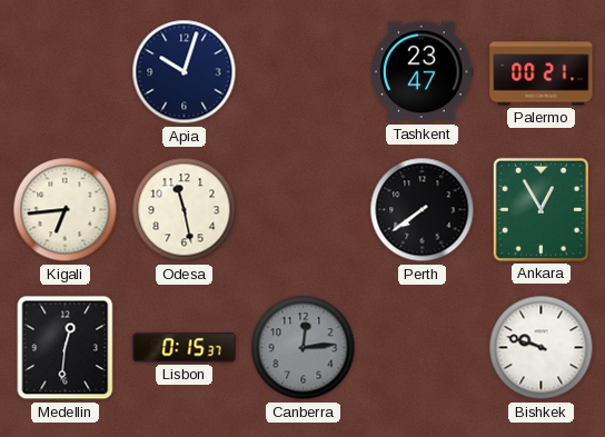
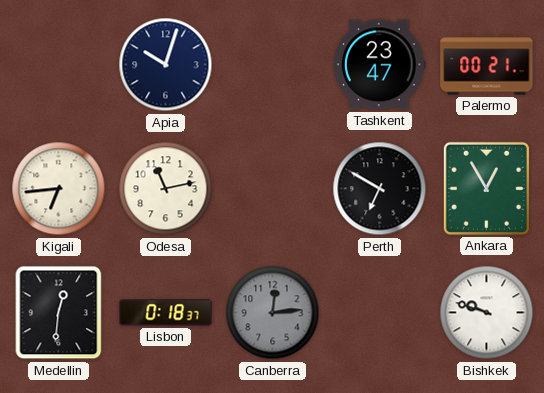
Odesa: 11:28 -> 11:13 (166, 189)
Perth: 7:39 -> 6:50 (380, 189)
Lisbon: 0:15 -> 0:18 (166, 313)
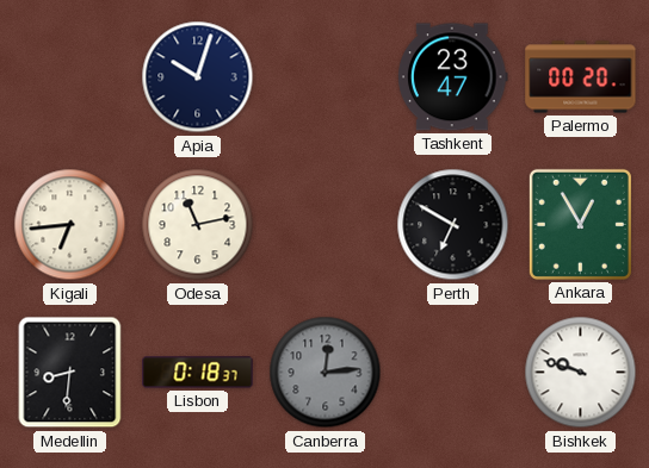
Palermo: 00:21 -> 00:20 (581, 77)
Medellin: 12:31 -> 8:31 (70, 373)
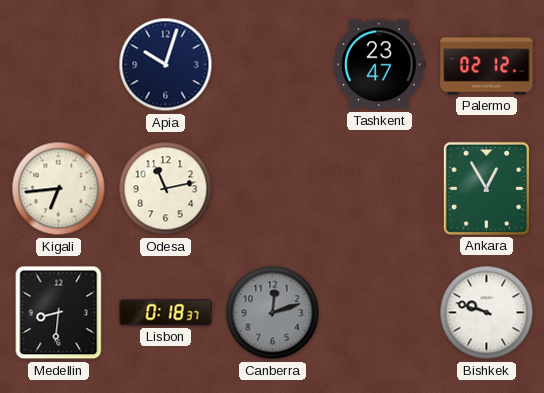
Palermo: 00:20 -> 02:12 (487, 65)
Perth: 6:50 -> none (453, 225)
Canberra: 12:14 -> 12:12 (273, 313)
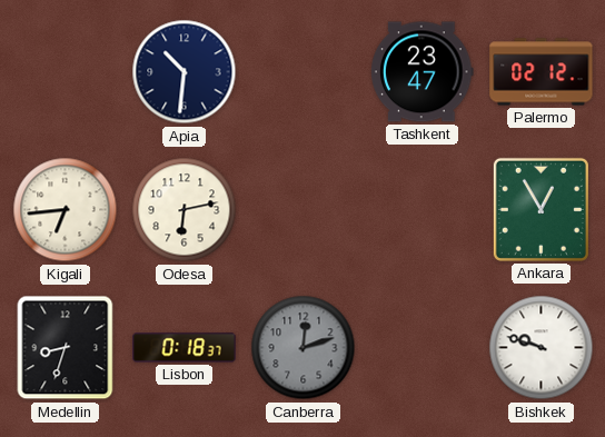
Apia: 10:03 -> 10:31 (185, 72)
Odesa: 11:13 -> 6:13 (185, 210)
Medellin: 8:31 -> 8:33 (66, 348)
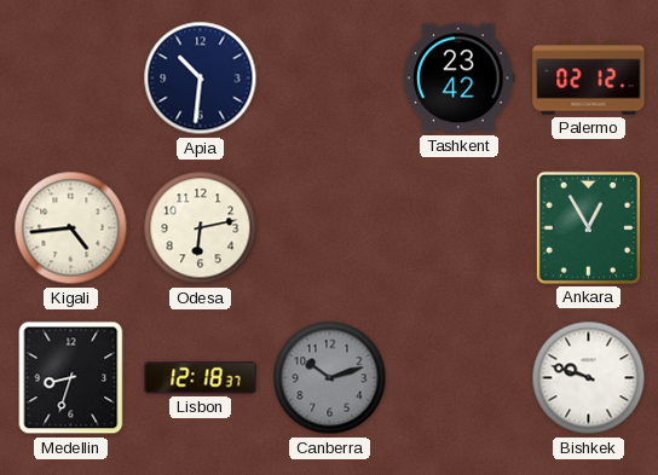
Tashkent: 23:47 -> 23:42 (460, 79)
Kigali: 6:44 -> 4:44 (71, 228)
Lisbon: 0:18 -> 12:18 (201, 378)
Canberra: 12:12 -> 10:12 (330, 378)
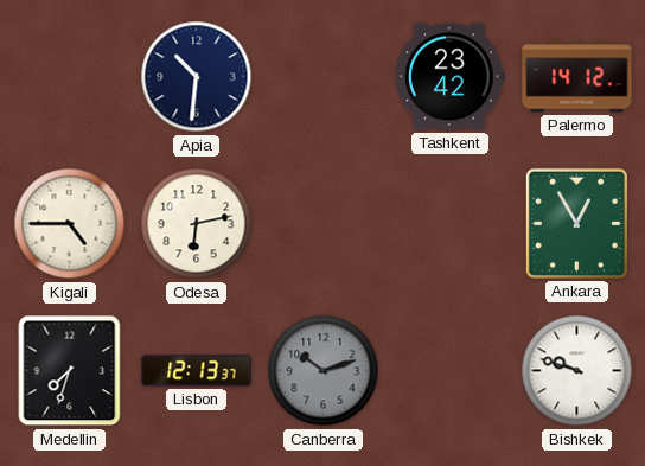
Palermo: 02:12 -> 14:12 (577, 77)
Kigali: 4:44 -> 4:45 (70, 224)
Medellin: 8:33 -> 7:33 (70, 371)
Lisbon: 12:18 -> 12:13 (197, 371)
